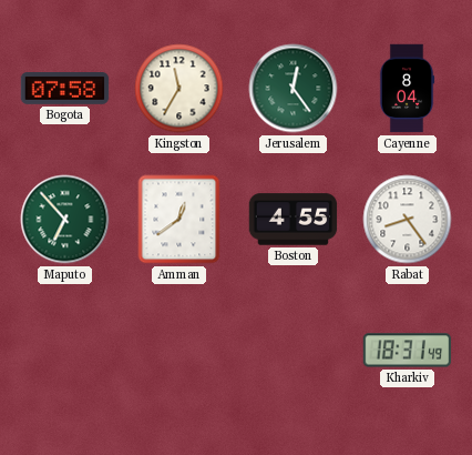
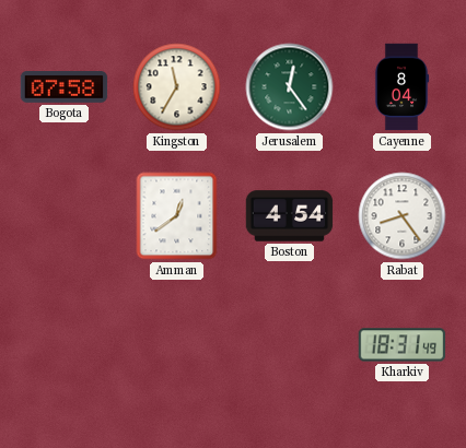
Maputo: 6:53 -> none (65, 220)
Boston: 4:55 -> 4:54 (290, 216)
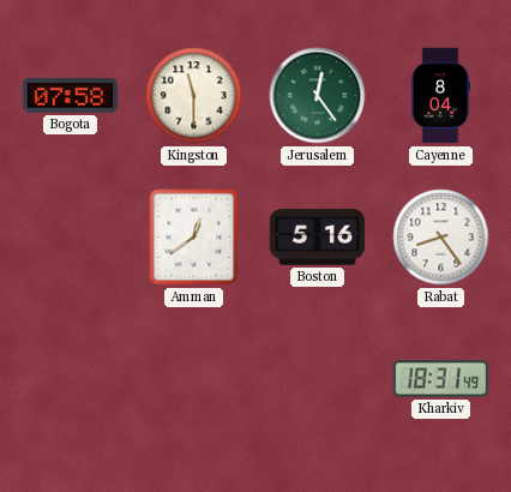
Kingston: 11:35 -> 11:30 (194, 96)
Boston: 4:54 -> 5:16 (318, 238)
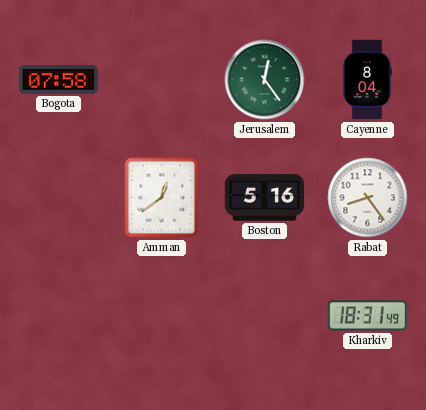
Kingston: 11:30 -> none (194, 96)
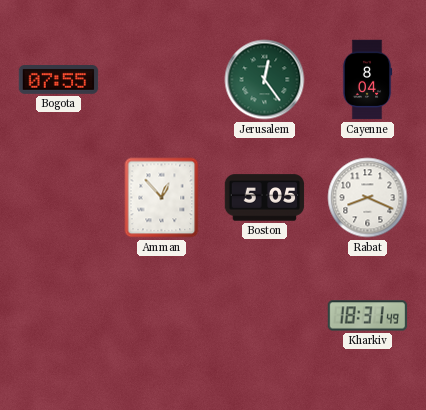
Bogota: 07:58 -> 07:55 (59, 80)
Amman: 12:39 -> 12:53 (162, 198)
Boston: 5:16 -> 5:05 (265, 198)
Rabat: 8:24 -> 8:19 (368, 198)
